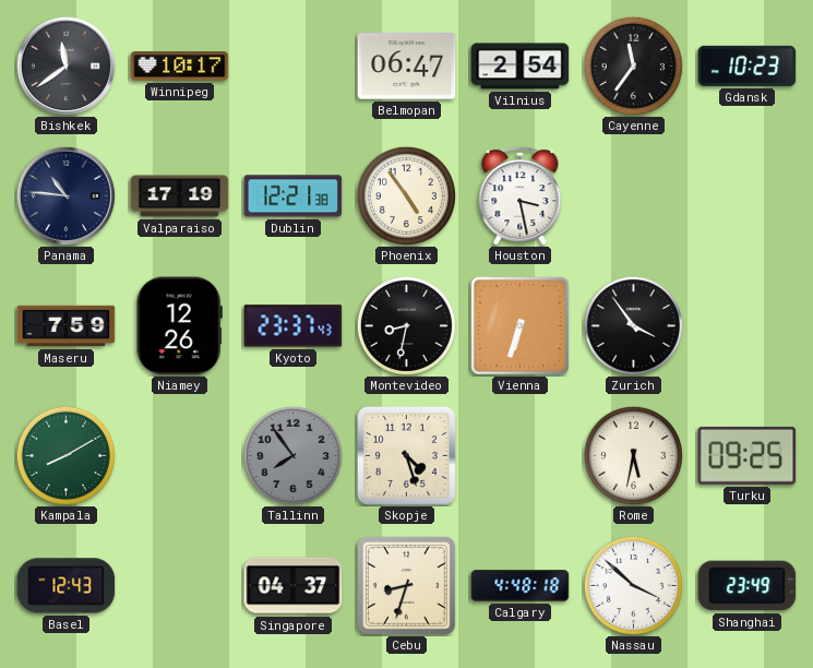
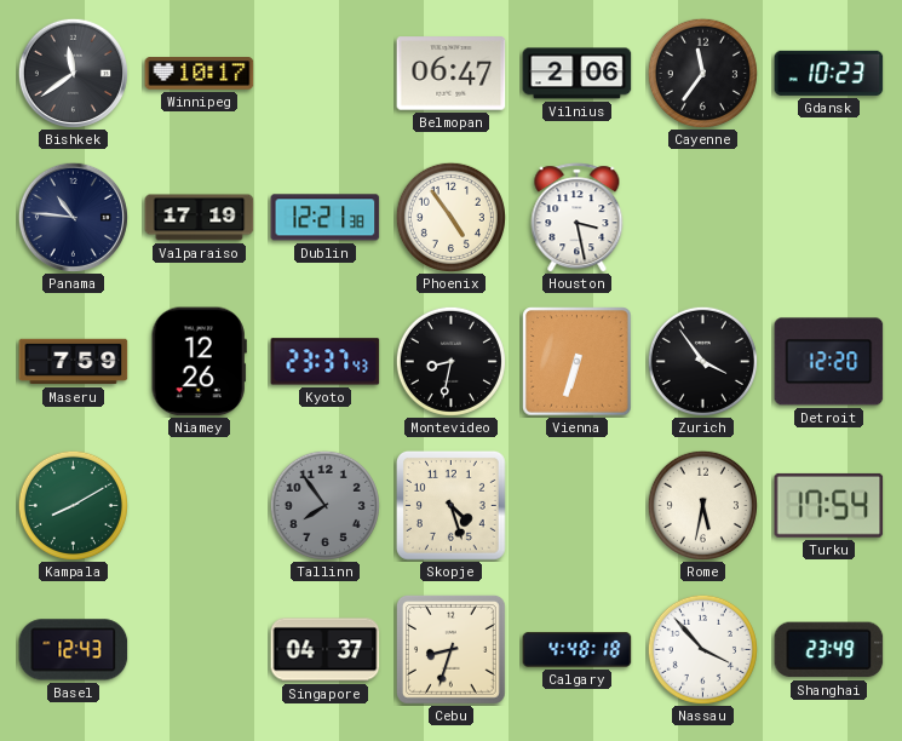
Vilnius: 2:54 -> 2:06 (578, 74)
Detroit: none -> 12:20 (829, 362)
Turku: 09:25 -> 17:54 (829, 505)
Nassau: 3:52 -> 3:53 (702, 649)
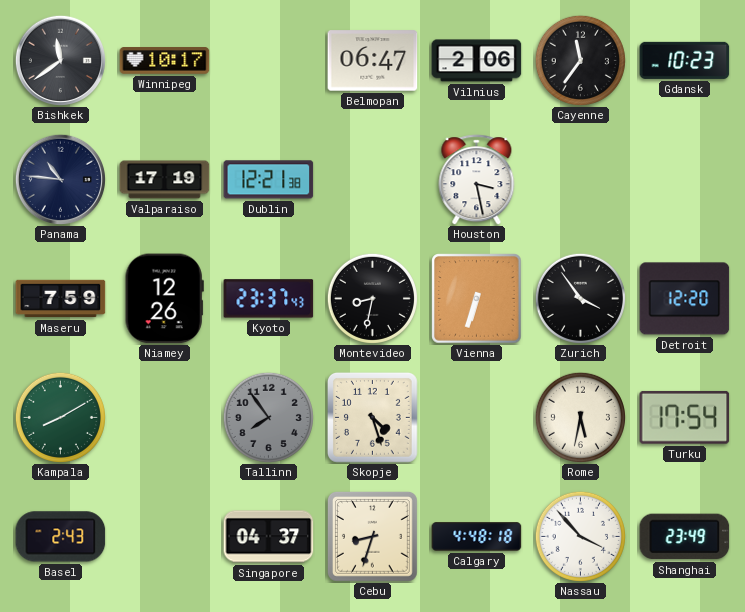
Phoenix: 4:54 -> none (450, 217)
Basel: 12:43 -> 2:43 (61, 537)
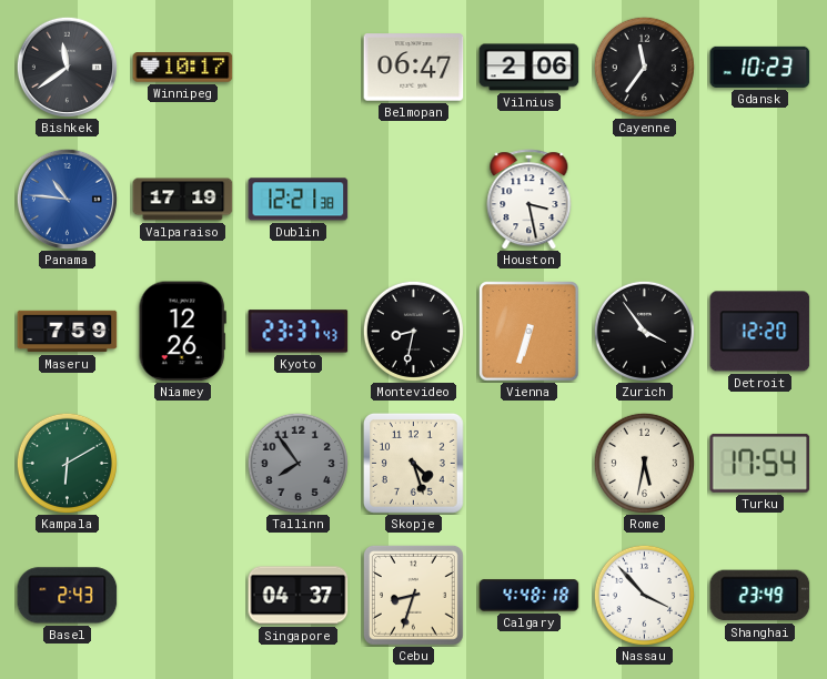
Panama dial: navy -> blue (67, 199)
Kampala: 8:10 -> 6:10 (67, 463)
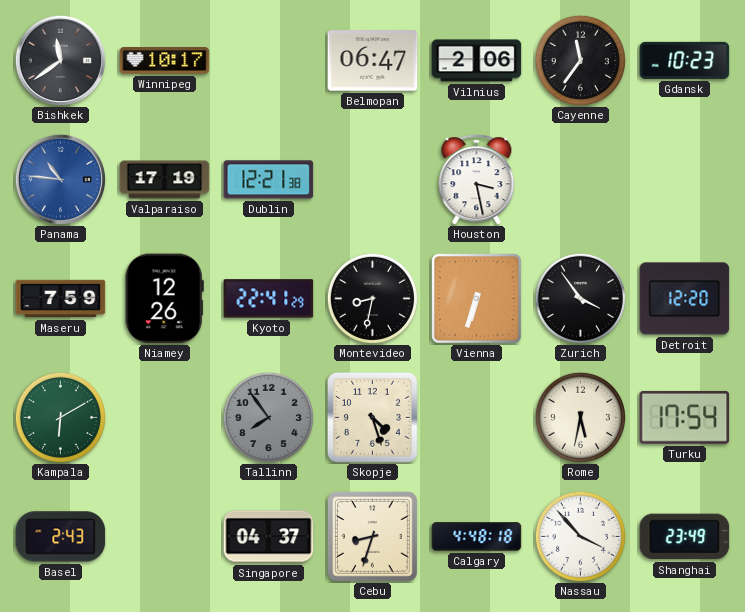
Kyoto: 23:37 -> 22:41 (269, 299)
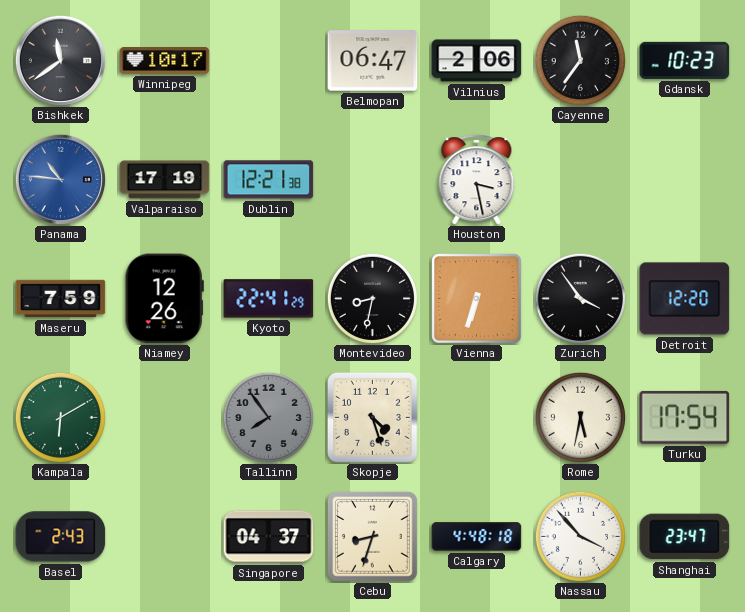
Shanghai: 23:49 -> 23:47 (685, 537)
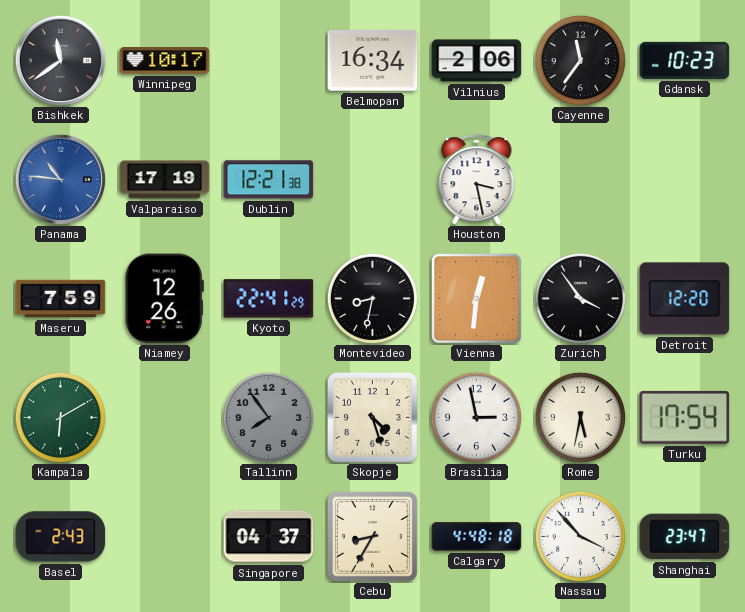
Belmopan: 06:47 -> 16:34 (373, 61)
Vienna: 6:33 -> 12:31 (477, 299)
Brasilia: none -> 2:58 (476, 417)
Cebu: 8:33 -> 8:35 (372, 536)
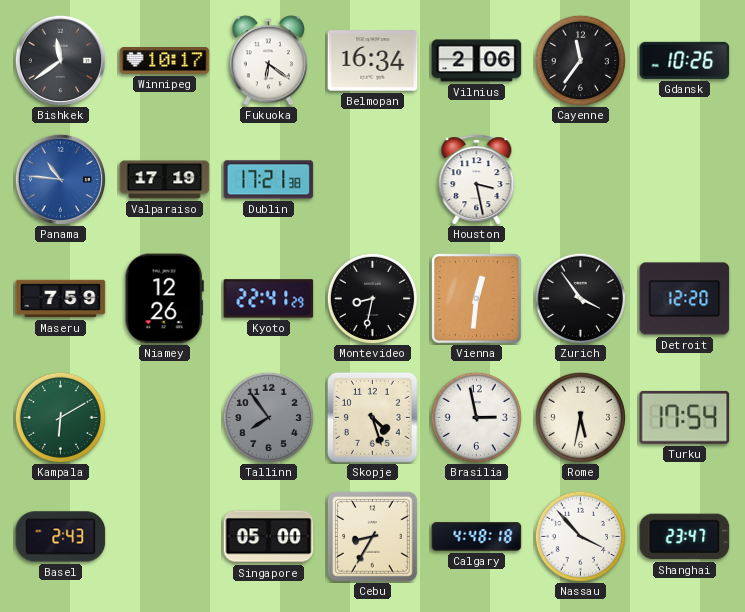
Fukuoka: none -> 6:21 (268, 61)
Gdansk: 10:23 -> 10:26 (685, 60)
Dublin: 12:21 -> 17:21 (269, 180)
Singapore: 04:37 -> 05:00 (269, 537)
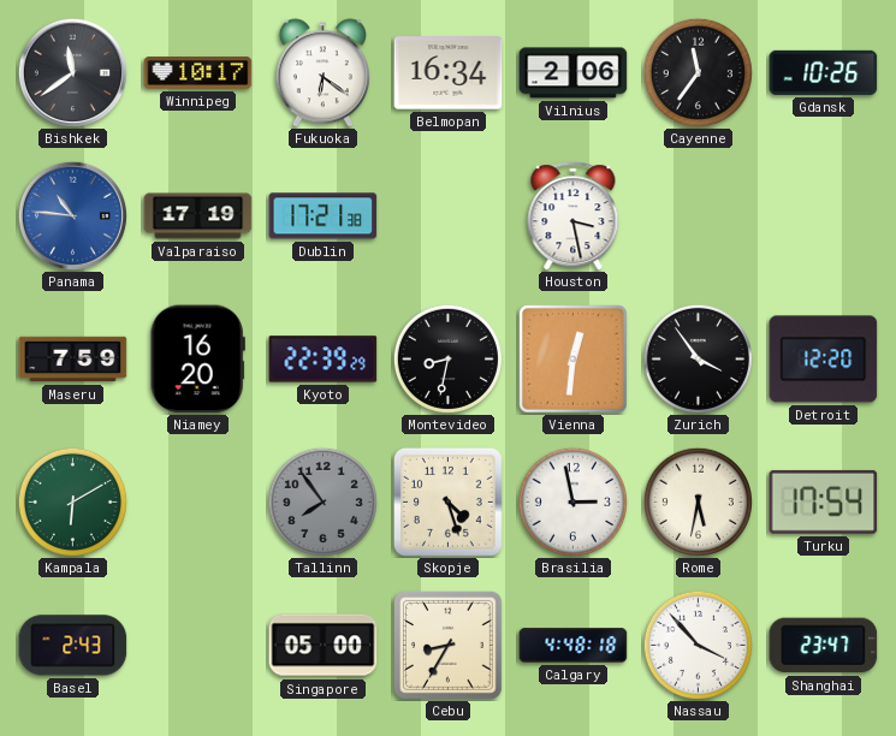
Niamey: 12:26 -> 16:20 (197, 360)
Kyoto: 22:41 -> 22:39 (324, 360)
